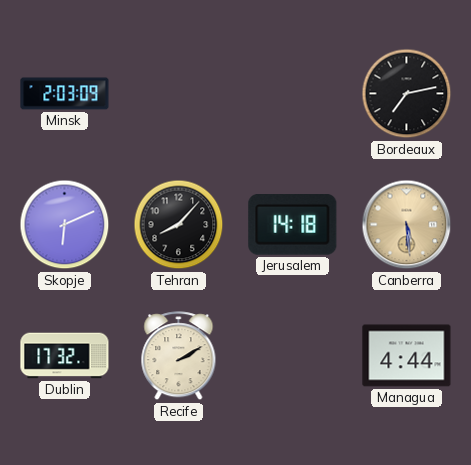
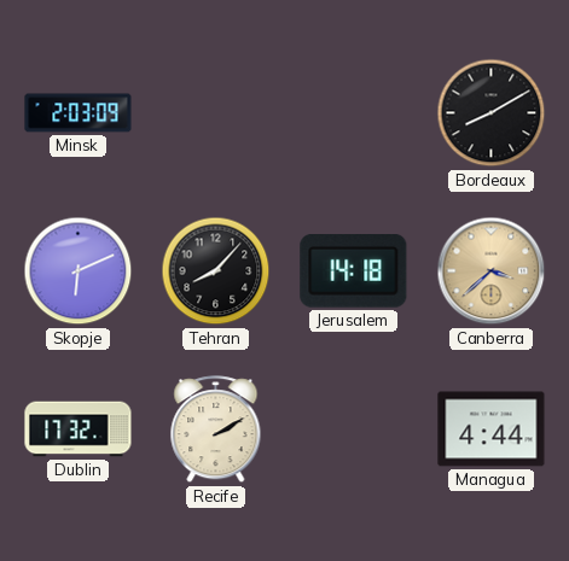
Bordeaux: 7:13 -> 8:10 (492, 113)
Canberra: 5:29 -> 3:38 (492, 271)
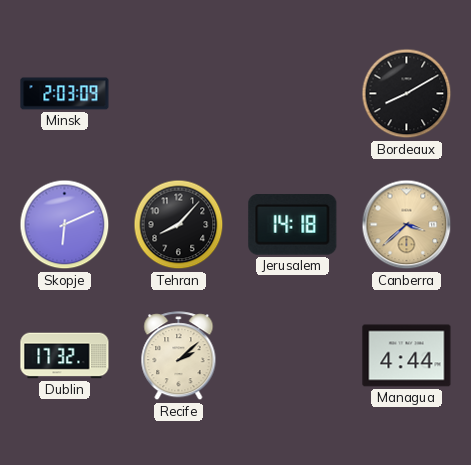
Recife: 2:10 -> 2:08 (179, 356)
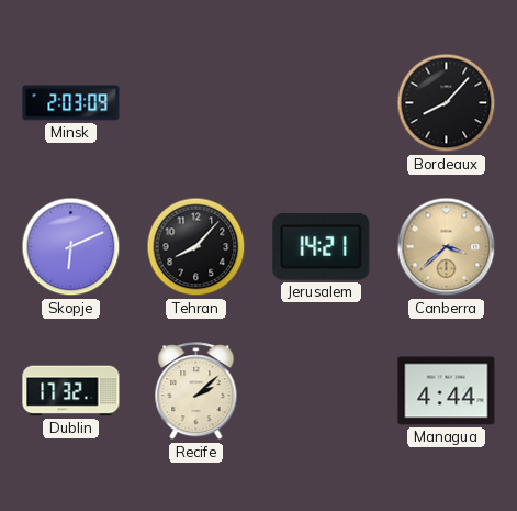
Bordeaux: 8:10 -> 8:07 (447, 103)
Jerusalem: 14:18 -> 14:21 (322, 247)
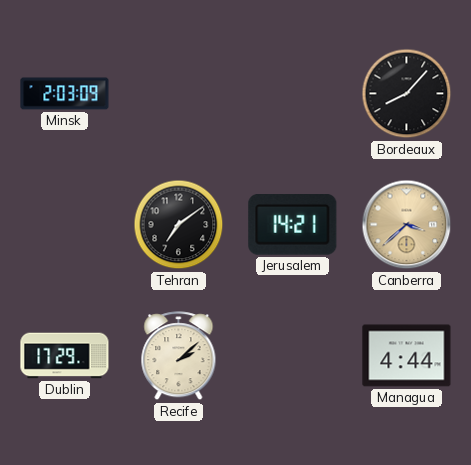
Skopje: 6:11 -> none (71, 247)
Tehran: 8:07 -> 7:09 (179, 225)
Dublin: 17:32 -> 17:29 (65, 356)
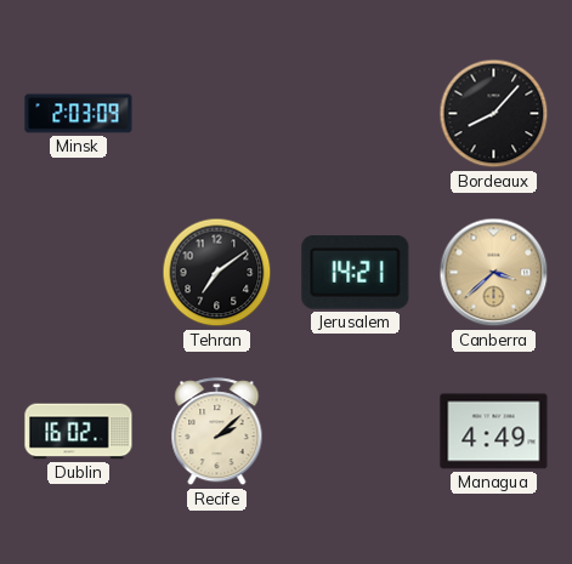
Dublin: 17:29 -> 16:02 (79, 432)
Managua: 4:44 -> 4:49 (494, 432)
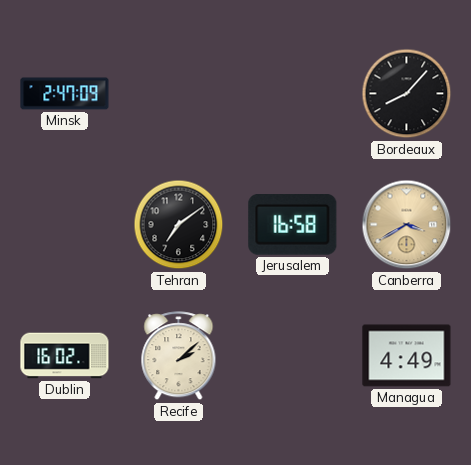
Minsk: 2:03 -> 2:47 (65, 94)
Jerusalem: 14:21 -> 16:58 (293, 225)
Canberra: 3:38 -> 3:40 (407, 225)
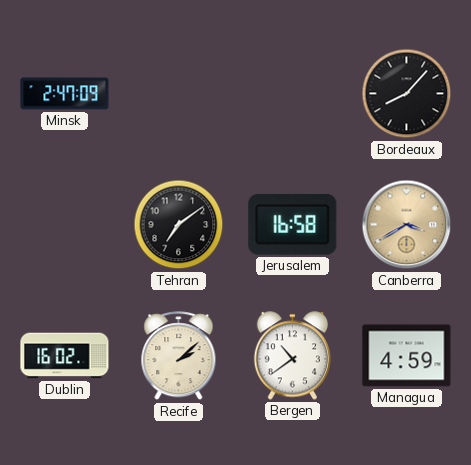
Bergen: none -> 10:39 (293, 356)
Managua: 4:49 -> 4:59 (407, 356)
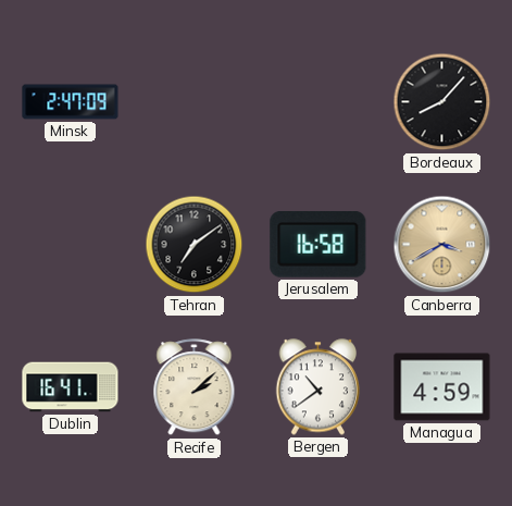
Dublin: 16:02 -> 16:41 (71, 387)
